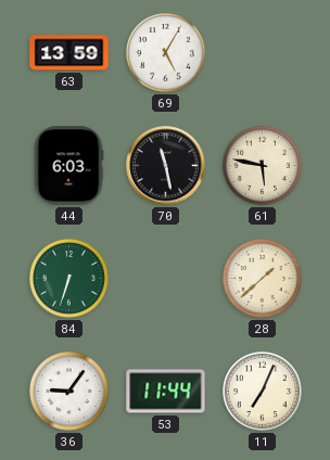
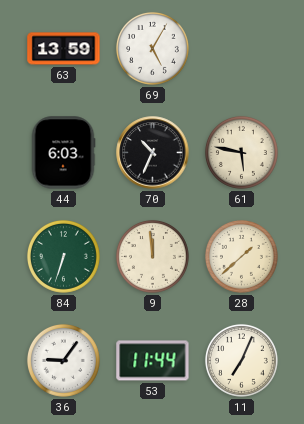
70: 11:28 -> 10:34 (153, 153)
9: none -> 11:59 (152, 256)
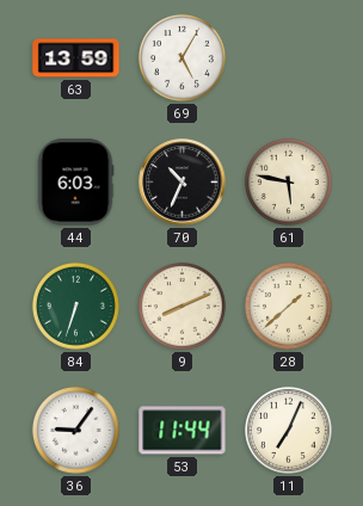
9: 11:59 -> 8:11 (181, 306)
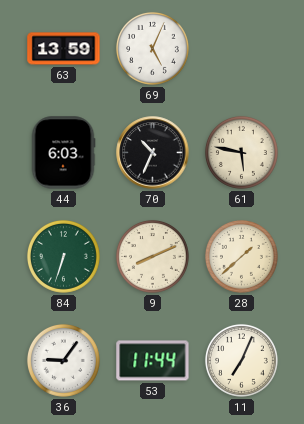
69: 5:05 -> 5:04 (152, 48)
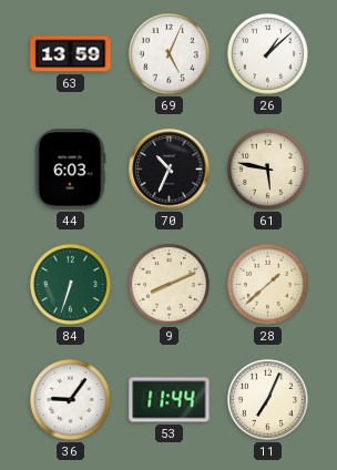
26: none -> 1:08 (267, 53)
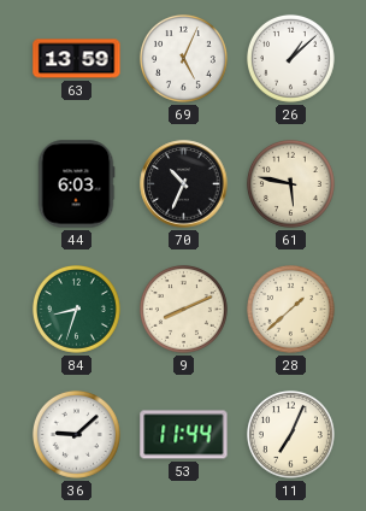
84: 6:33 -> 8:33 (76, 309)
36: 9:06 -> 9:08 (76, 434)
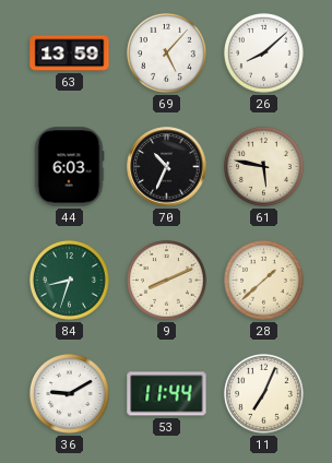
69: 5:04 -> 5:07 (166, 52)
26: 1:08 -> 8:08 (263, 52)
36: 9:08 -> 9:10 (69, 393)
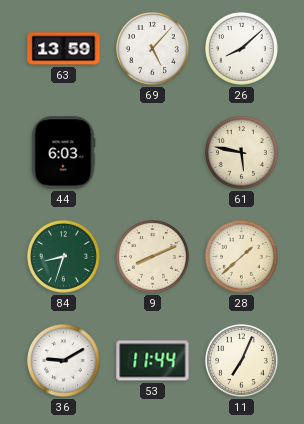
70: 10:34 -> none (167, 167)
